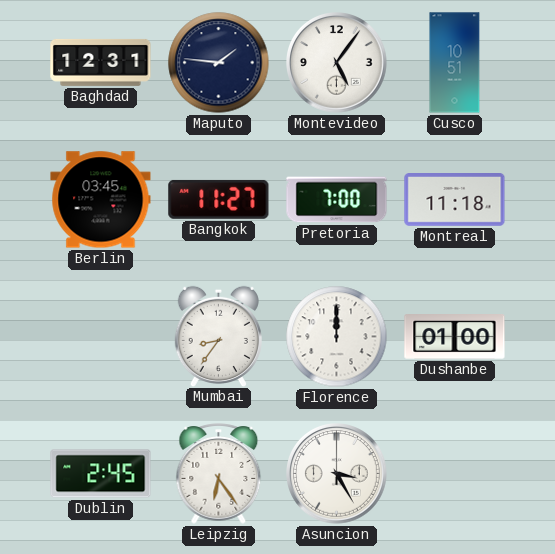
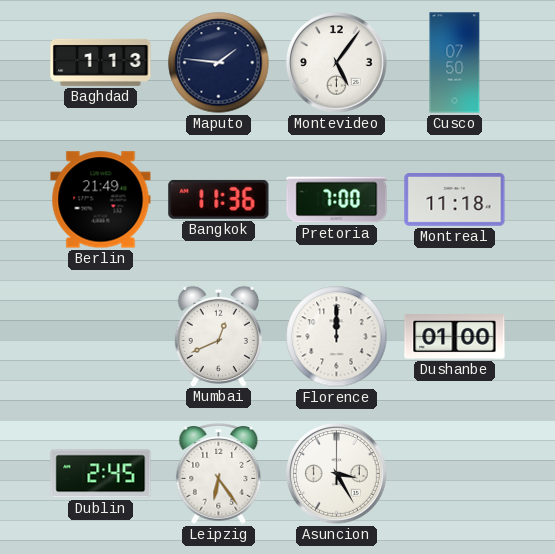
Baghdad: 12:31 -> 1:13 (101, 62)
Cusco: 10:51 -> 07:50 (455, 63)
Berlin: 03:45 -> 21:49 (101, 200)
Bangkok: 11:27 -> 11:36 (219, 199)
Mumbai: 8:36 -> 12:41 (218, 336)
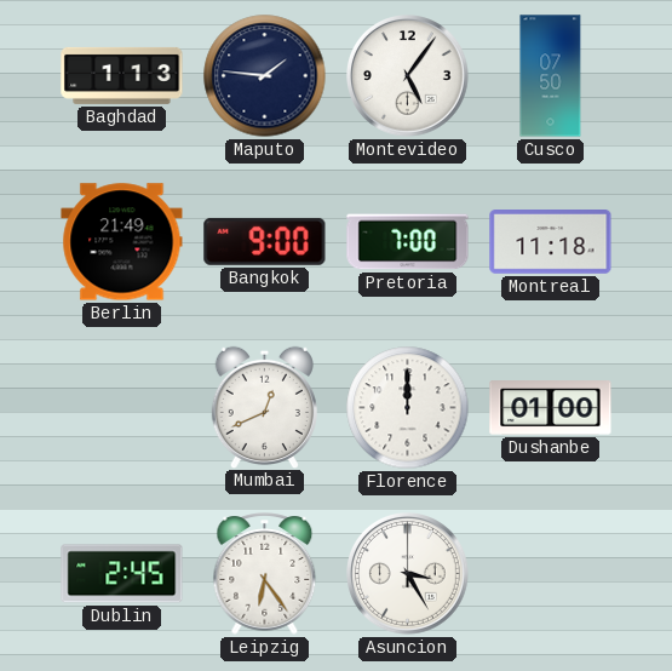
Bangkok: 11:36 -> 9:00 (265, 241)
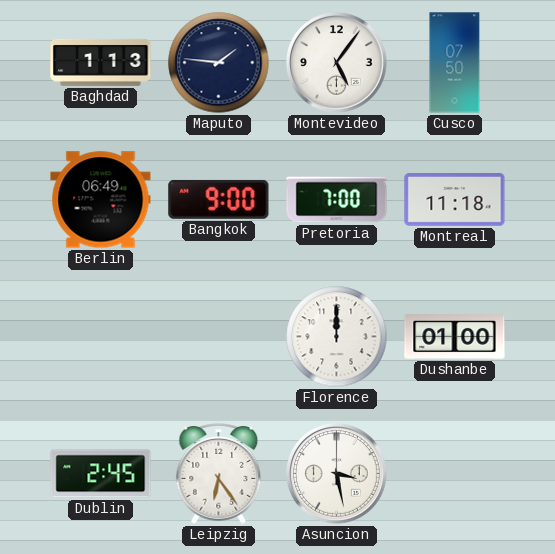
Berlin: 21:49 -> 06:49 (101, 200)
Mumbai: 12:41 -> none (264, 407)
Asuncion: 3:25 -> 3:28 (337, 474)
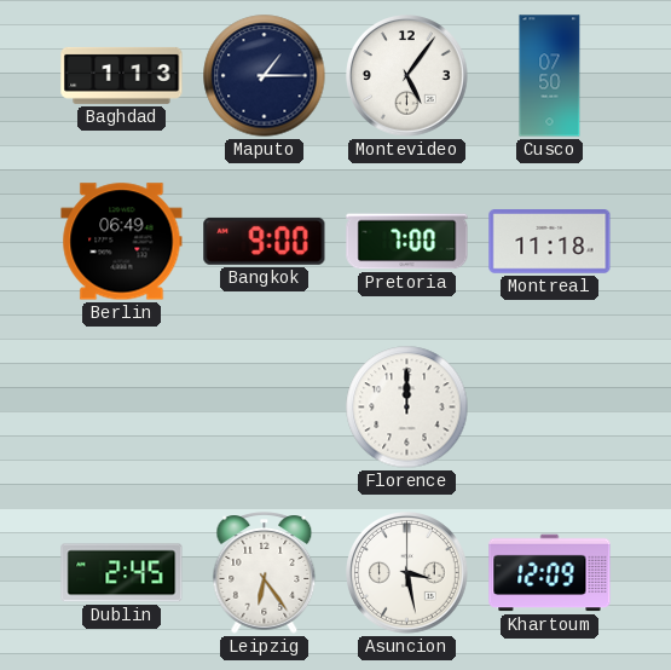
Maputo: 1:46 -> 1:15 (265, 76)
Dushanbe: 01:00 -> none (455, 337)
Khartoum: none -> 12:09 (550, 573)
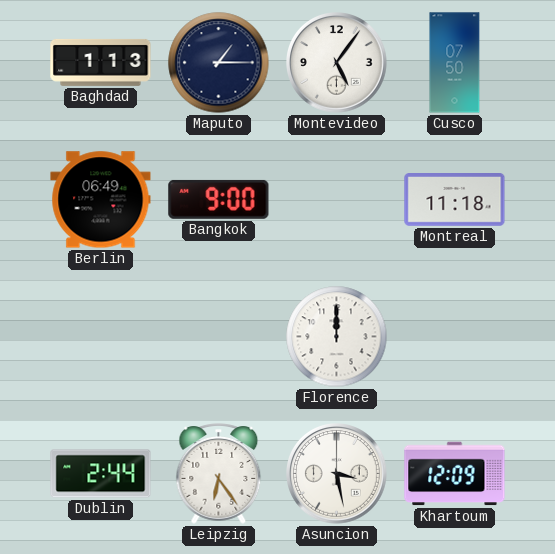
Pretoria: 7:00 -> none (407, 242)
Dublin: 2:45 -> 2:44 (101, 474)
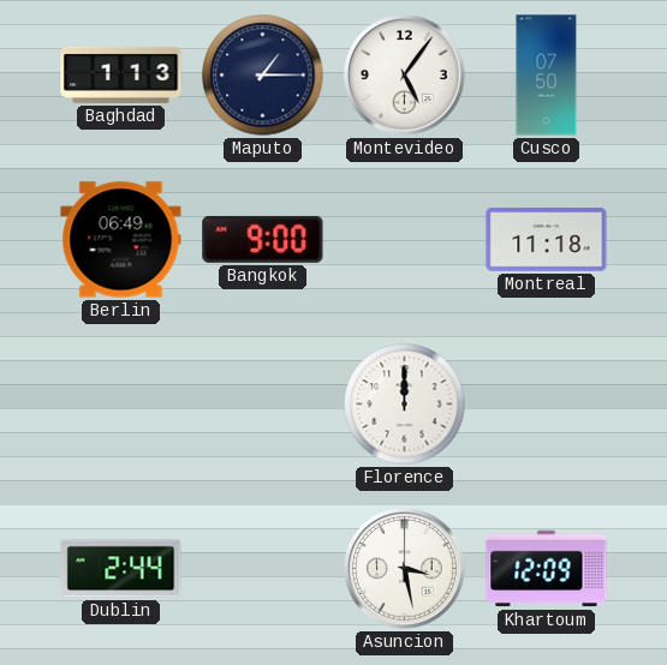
Leipzig: 6:24 -> none (219, 474)
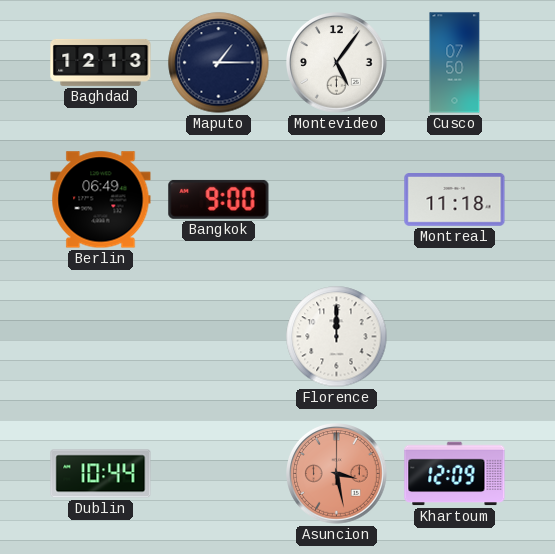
Baghdad: 1:13 -> 12:13 (101, 62)
Dublin: 2:44 -> 10:44 (101, 474)
Asuncion dial: white -> salmon (337, 474)
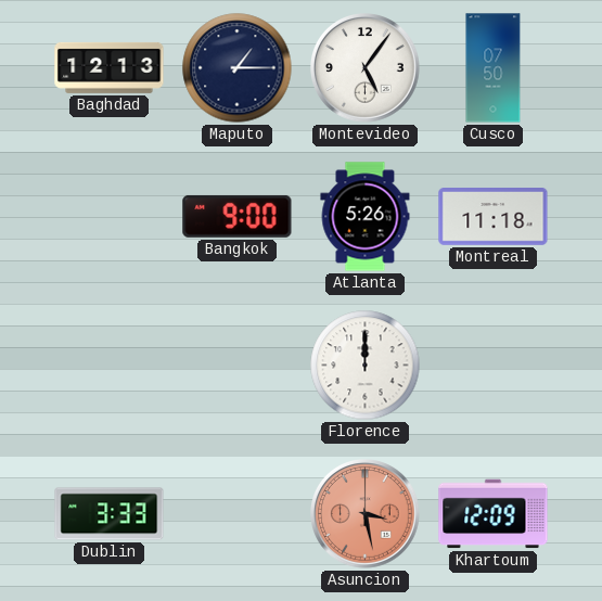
Berlin: 06:49 -> none (101, 200)
Atlanta: none -> 5:26 (366, 217)
Dublin: 10:44 -> 3:33 (110, 514)
